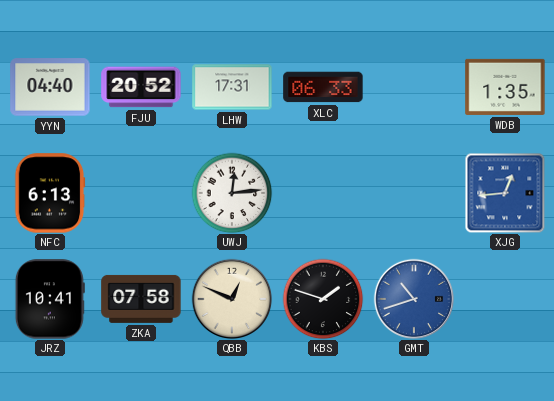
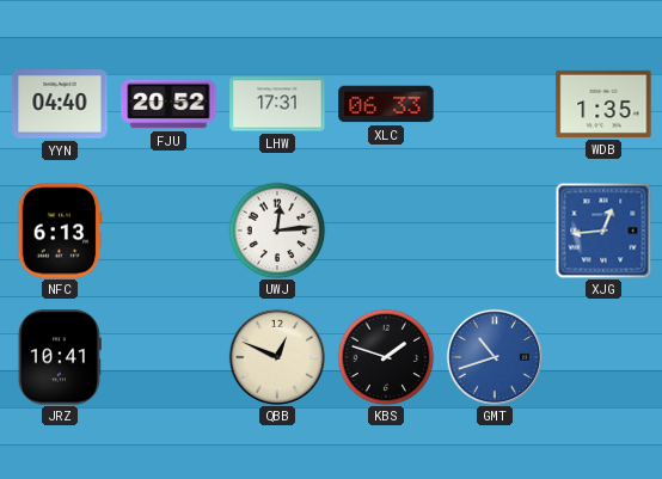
ZKA: 07:58 -> none (141, 299)
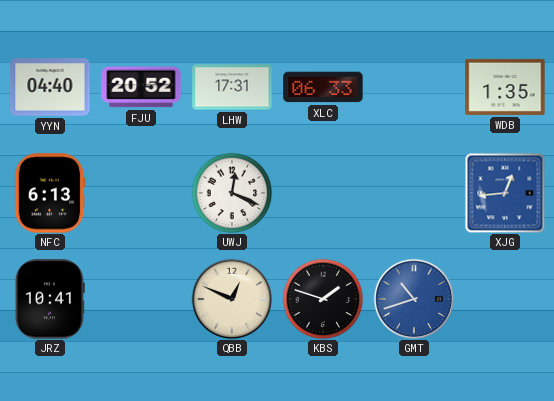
UWJ: 12:14 -> 12:19 (232, 193)
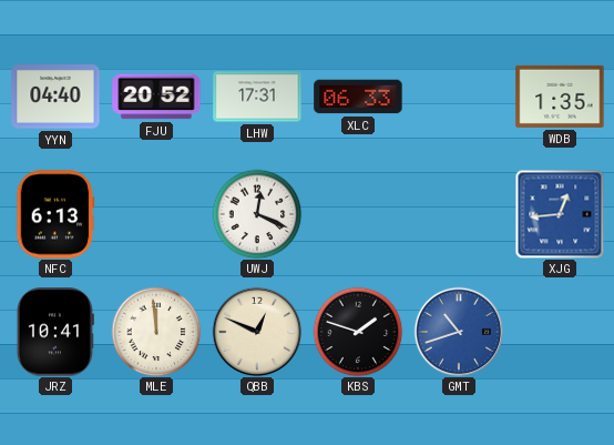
MLE: none -> 11:59 (156, 332)
